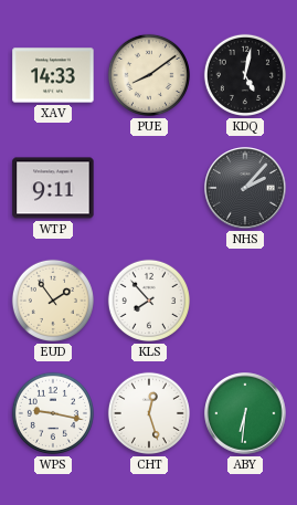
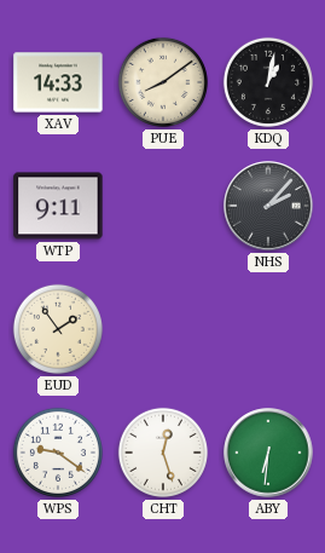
KDQ: 5:02 -> 1:02 (268, 82)
KLS: 7:53 -> none (149, 301)
WPS: 9:17 -> 9:21 (58, 453)
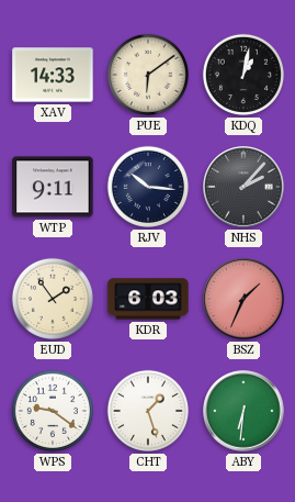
PUE: 8:09 -> 6:09 (148, 75)
RJV: none -> 10:16 (148, 187)
KDR: none -> 6:03 (148, 299)
BSZ: none -> 1:34 (243, 299)
CHT: 12:27 -> 1:27 (148, 411)
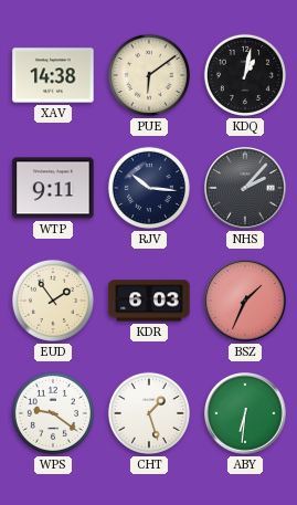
XAV: 14:33 -> 14:38 (53, 75)
